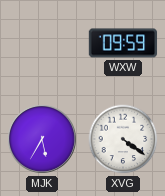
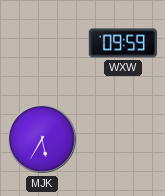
XVG: 4:21 -> none (123, 139)
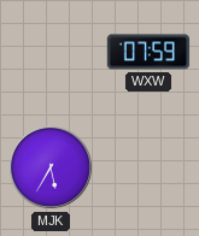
WXW: 09:59 -> 07:59 (148, 52)
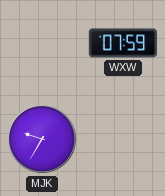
MJK: 5:35 -> 9:35 (42, 139)
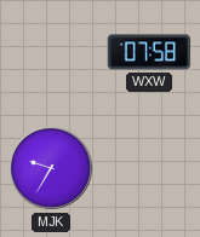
WXW: 07:59 -> 07:58 (149, 52)
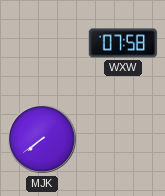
MJK: 9:35 -> 7:39 (42, 139)
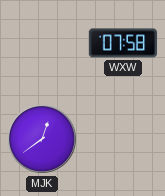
MJK: 7:39 -> 12:39 (42, 139)
